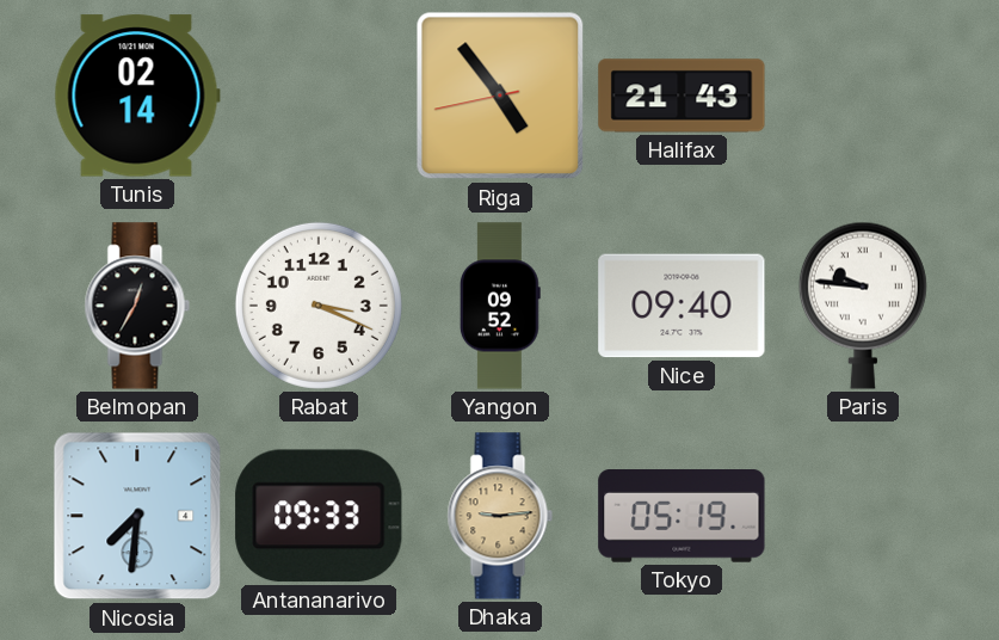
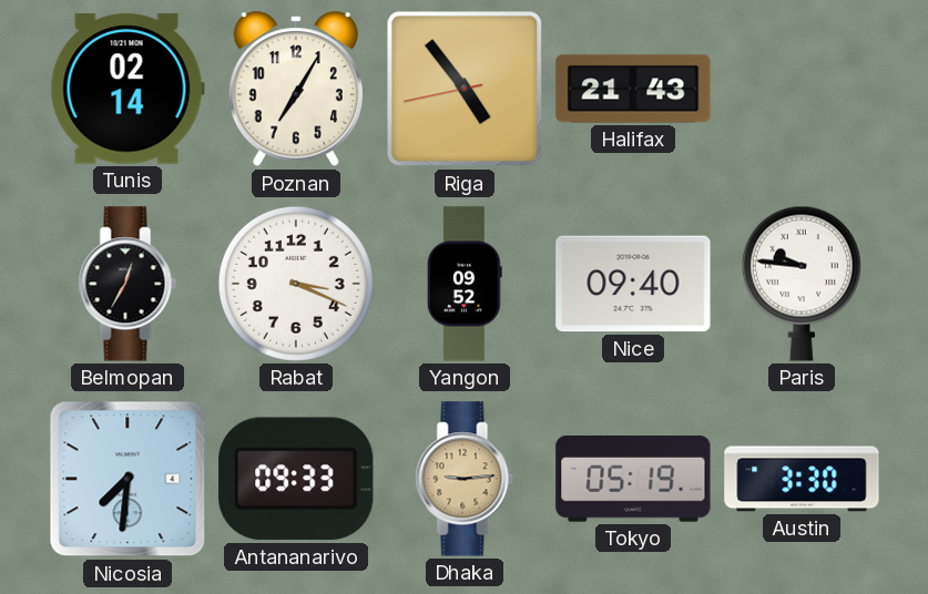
Poznan: none -> 7:05 (296, 90)
Austin: none -> 3:30 (802, 479)
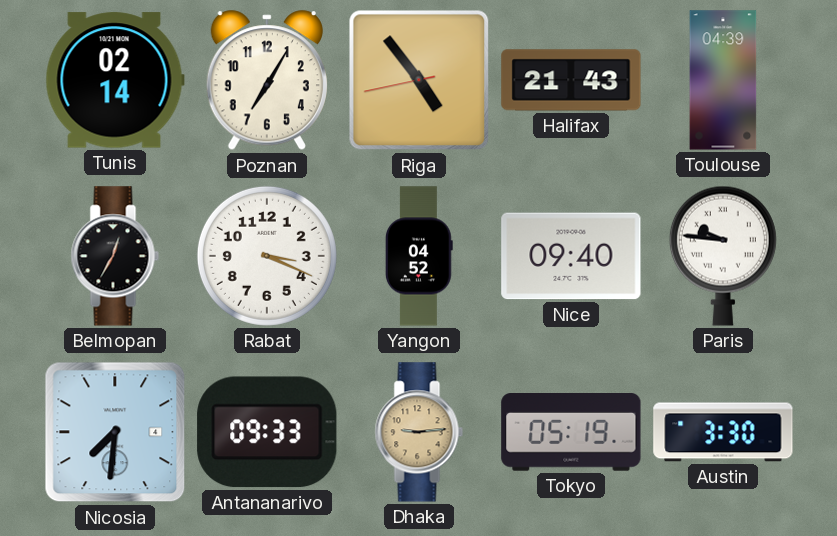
Toulouse: none -> 04:39 (723, 80)
Yangon: 09:52 -> 04:52 (419, 256)
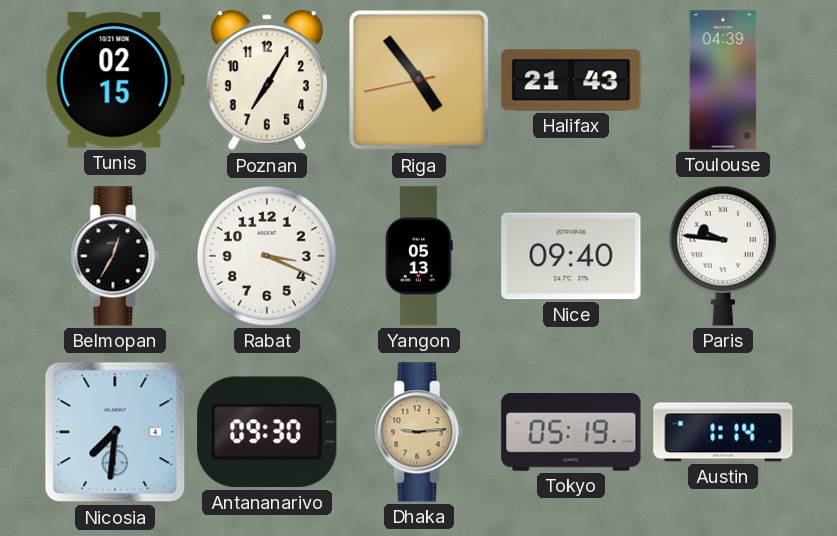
Tunis: 02:14 -> 02:15 (115, 80)
Yangon: 04:52 -> 05:13 (419, 256)
Antananarivo: 09:33 -> 09:30 (267, 432)
Austin: 3:30 -> 1:14 (723, 432)
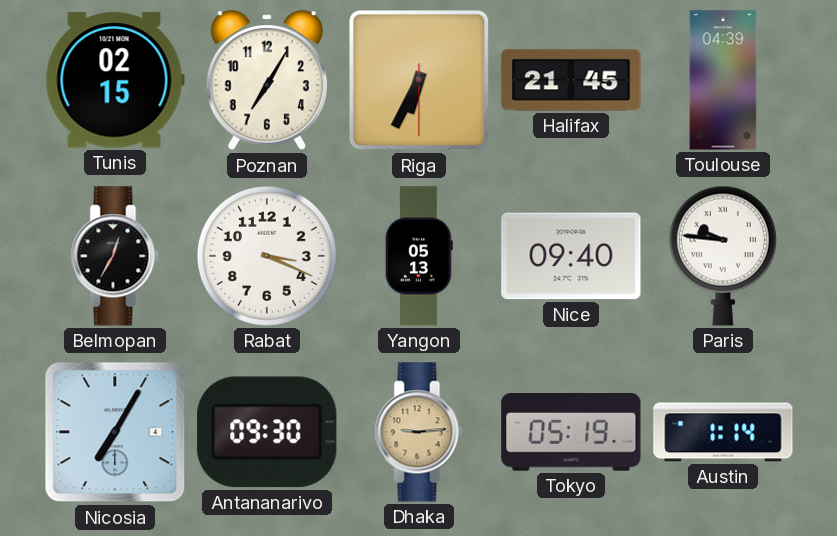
Riga: 4:53 -> 6:34 (419, 80)
Halifax: 21:43 -> 21:45 (571, 80)
Nicosia: 7:31 -> 7:05 (115, 432)
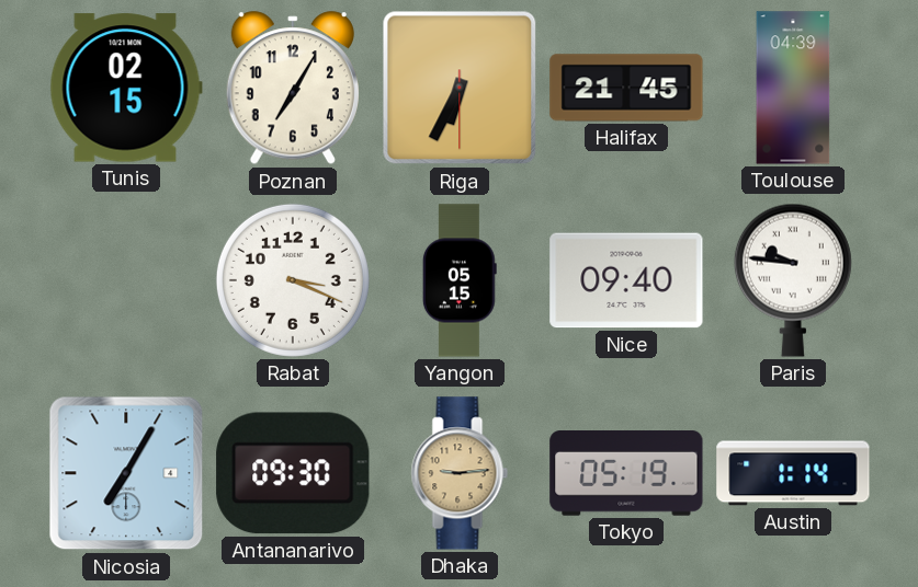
Belmopan: 12:35 -> none (115, 256)
Yangon: 05:13 -> 05:15 (460, 280)
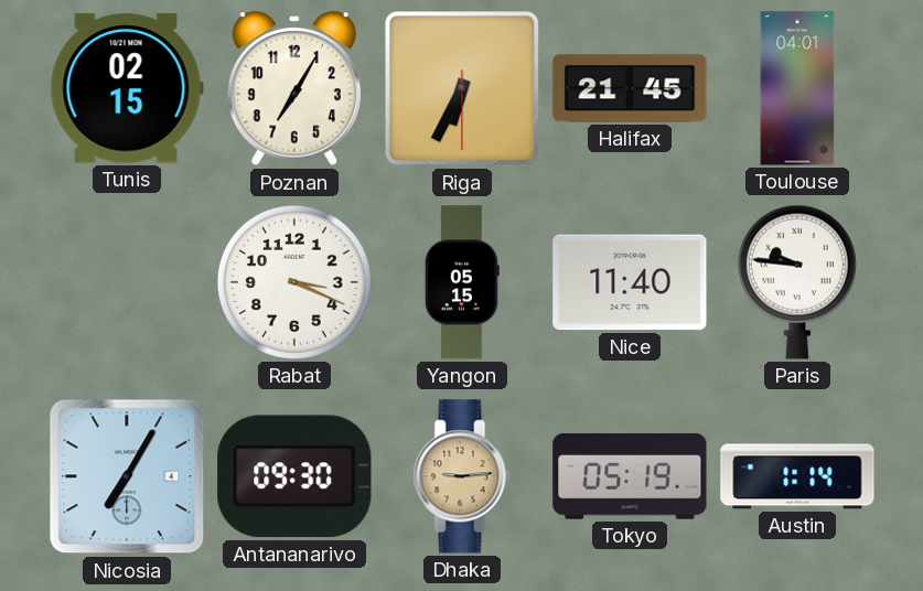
Toulouse: 04:39 -> 04:01 (797, 88)
Nice: 09:40 -> 11:40 (630, 282)
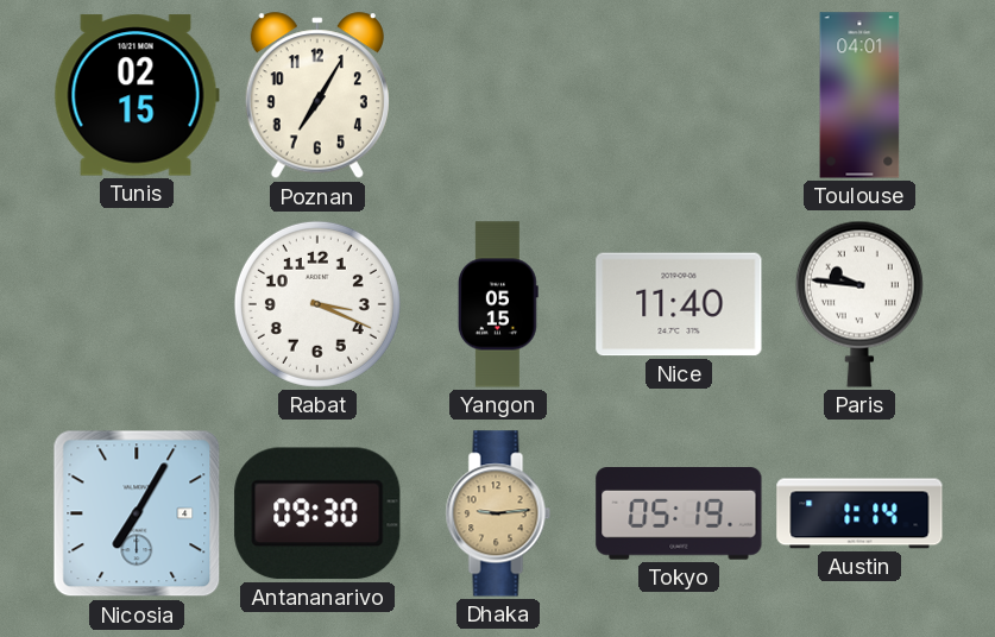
Riga: 6:34 -> none (462, 88)
Halifax: 21:45 -> none (630, 88)
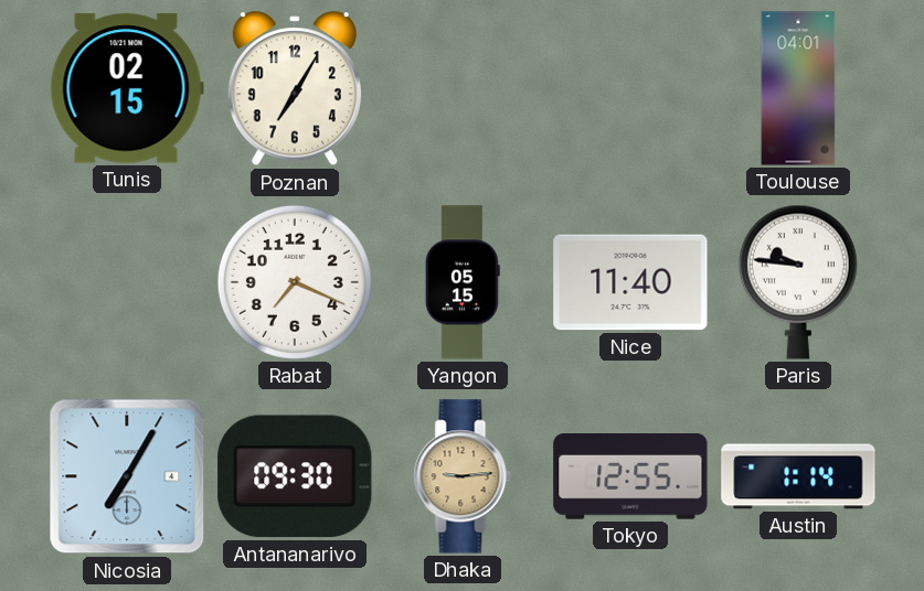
Rabat: 3:19 -> 7:19 (295, 282)
Tokyo: 05:19 -> 12:55 (630, 476)
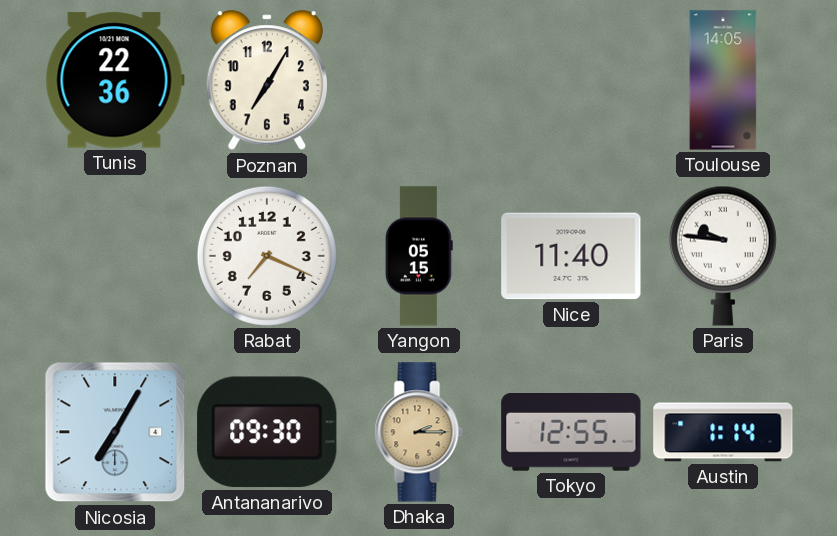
Tunis: 02:15 -> 22:36 (115, 80)
Toulouse: 04:01 -> 14:05 (723, 80)
Dhaka: 9:14 -> 2:15 (419, 432)
